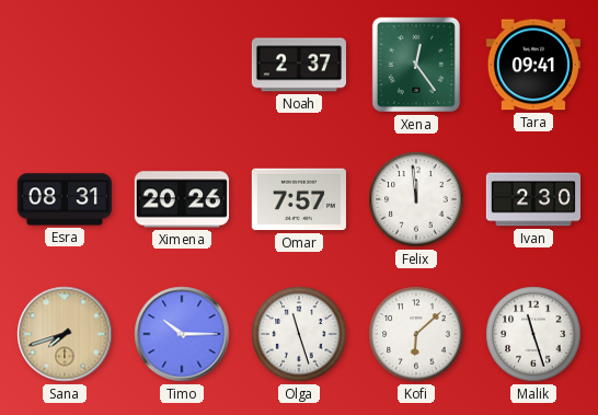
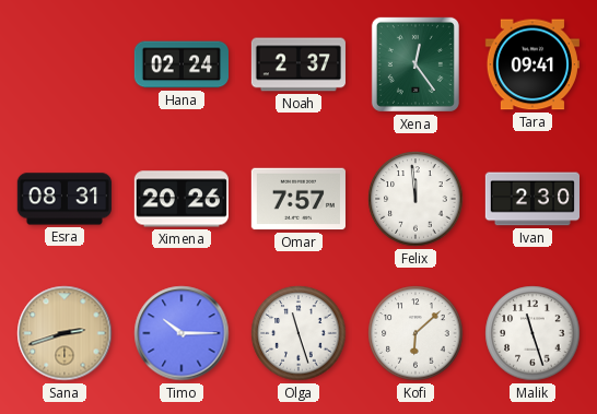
Hana: none -> 02:24 (180, 64)
Sana: 7:42 -> 2:42 (65, 333)
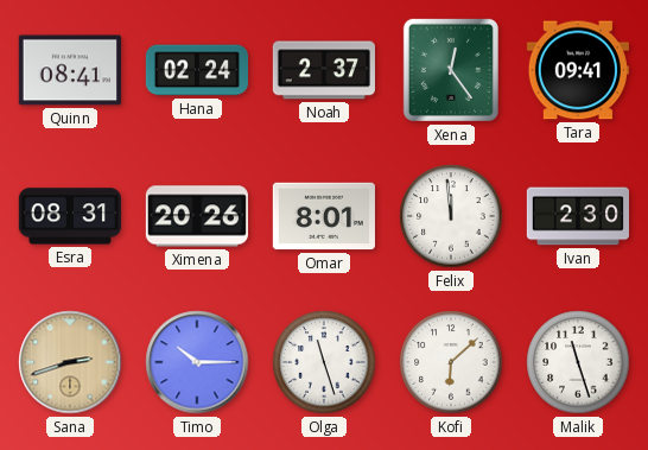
Quinn: none -> 08:41 (70, 70)
Omar: 7:57 -> 8:01 (324, 216)
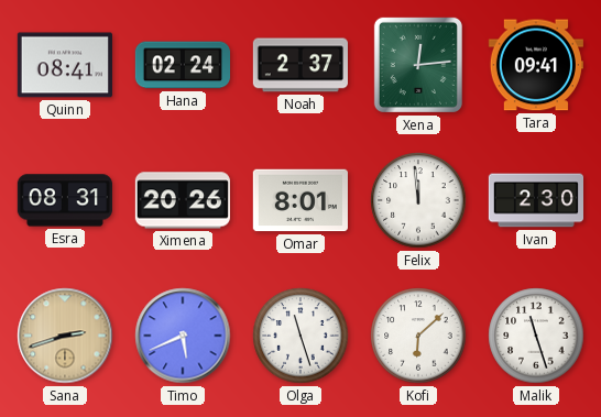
Xena: 12:24 -> 12:14 (418, 65)
Timo: 10:15 -> 5:41 (183, 336)
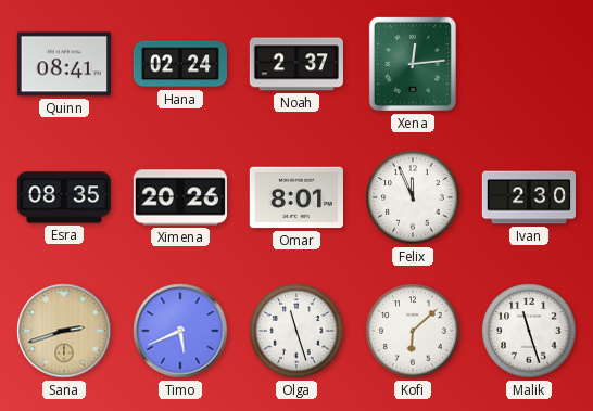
Tara: 09:41 -> none (536, 65)
Esra: 08:31 -> 08:35 (64, 197)
Felix: 11:59 -> 11:56 (413, 197)
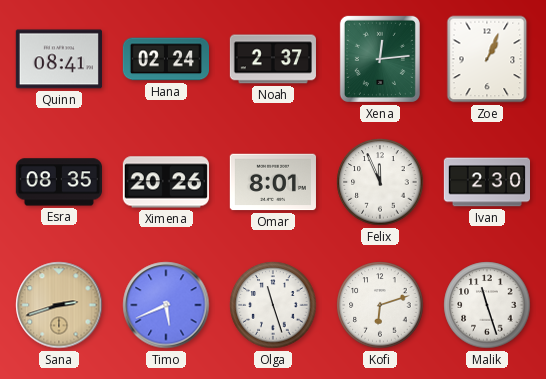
Zoe: none -> 1:04 (487, 59)
Kofi: 6:08 -> 6:12 (380, 305)
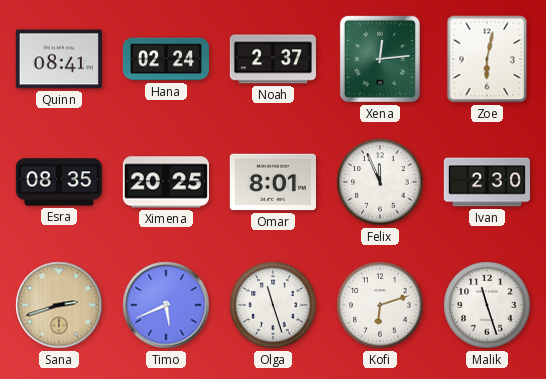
Zoe: 1:04 -> 6:02 (487, 59)
Ximena: 20:26 -> 20:25 (166, 182)
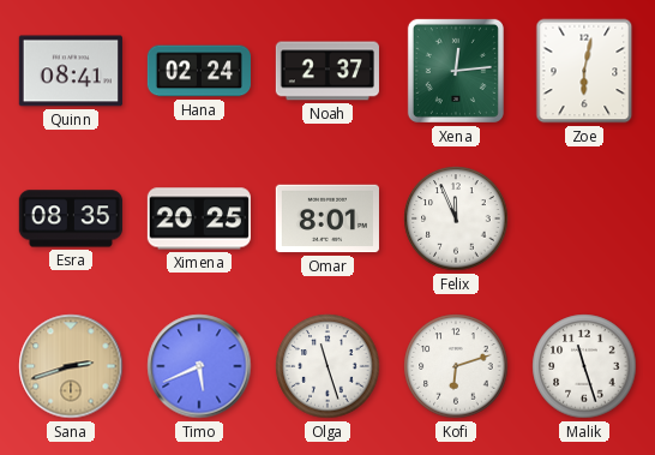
Ivan: 2:30 -> none (486, 182)
